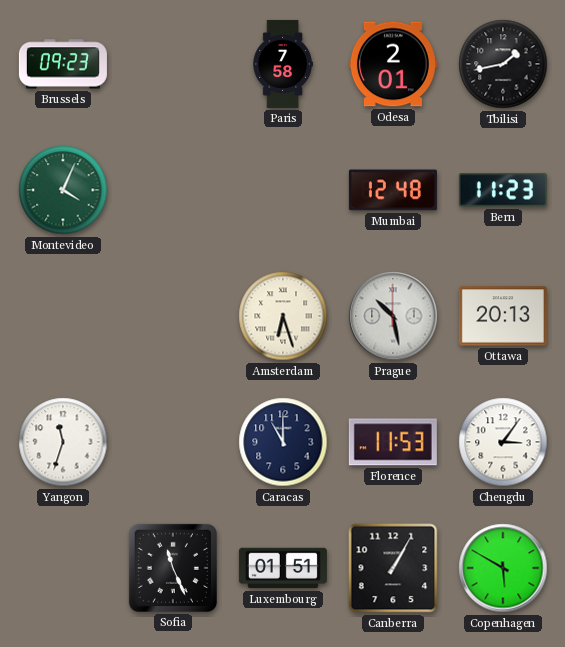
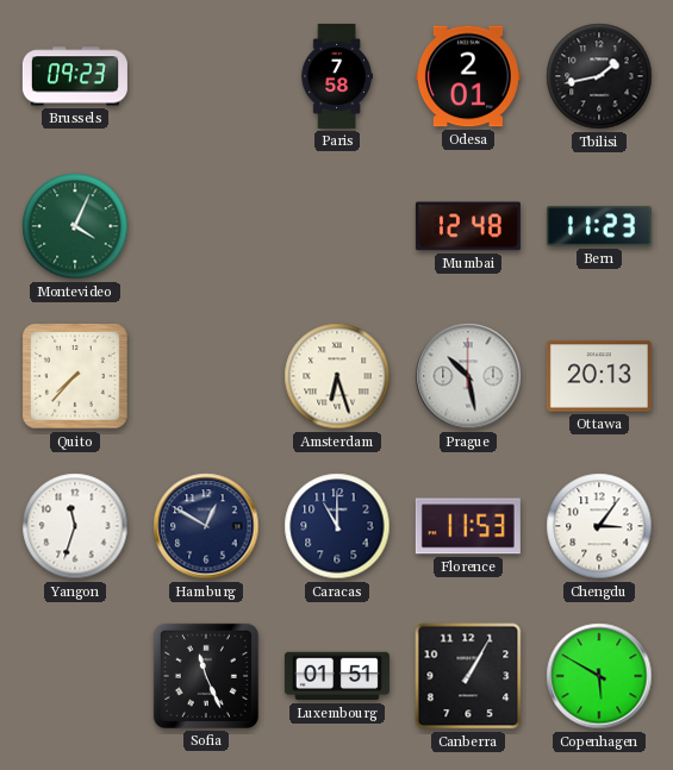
Quito: none -> 7:37 (75, 376)
Hamburg: none -> 12:50 (206, 526)
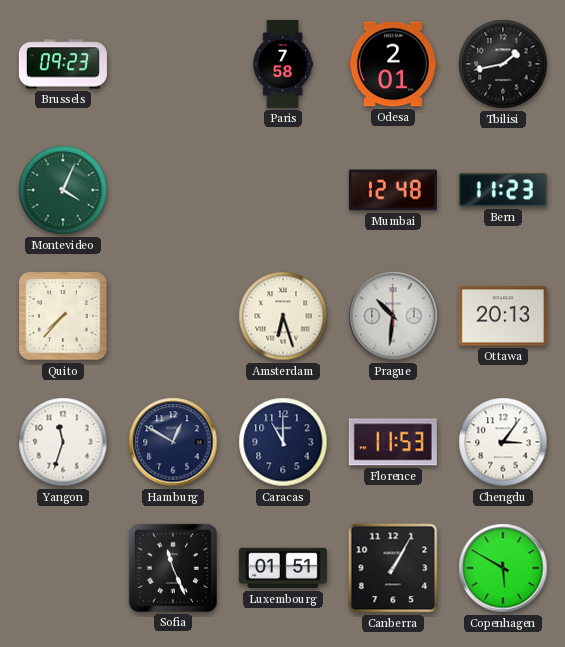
Prague: 10:28 -> 10:31 (393, 316)
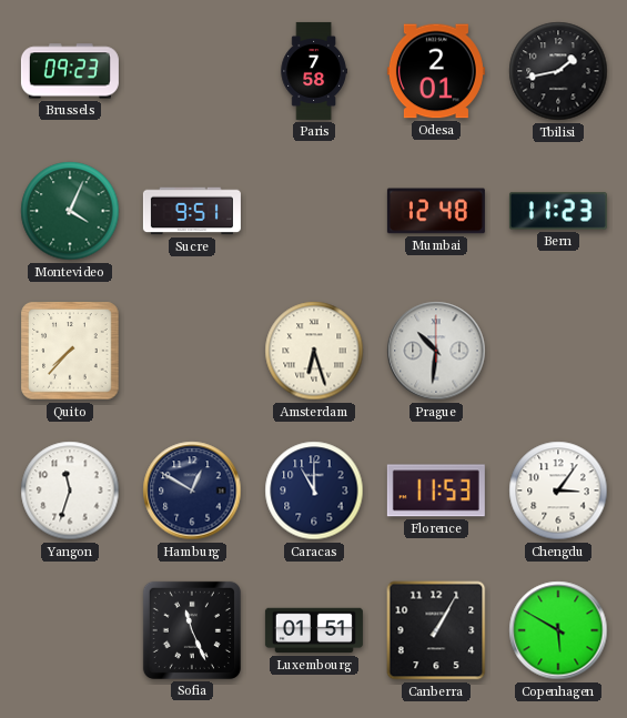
Sucre: none -> 9:51 (192, 211)
Ottawa: 20:13 -> none (503, 316)
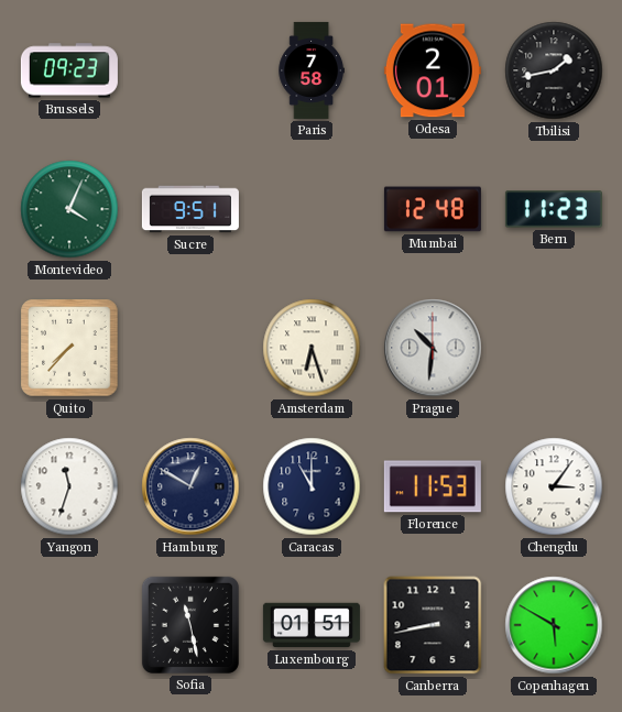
Sofia: 11:26 -> 11:28 (190, 625)
Canberra: 1:05 -> 8:43 (433, 625)
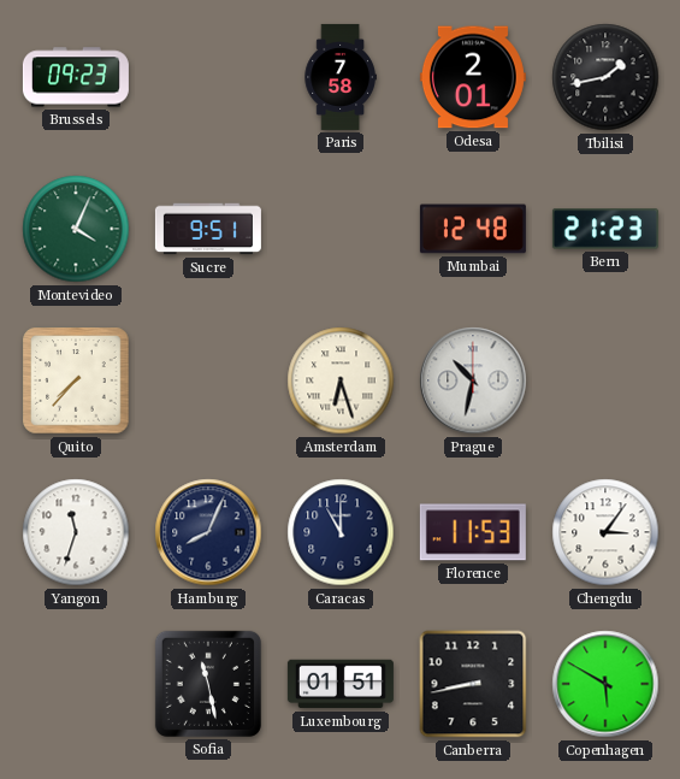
Bern: 11:23 -> 21:23 (605, 229)
Prague: 10:31 -> 10:32 (473, 380)
Hamburg: 12:50 -> 8:04 (208, 532)
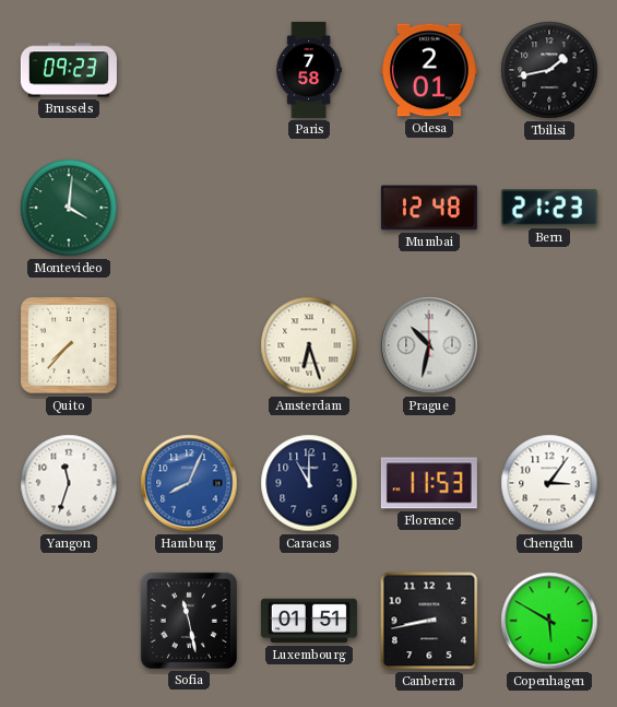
Montevideo: 4:04 -> 4:01 (69, 208)
Sucre: 9:51 -> none (208, 229)
Hamburg dial: navy -> blue (189, 483)
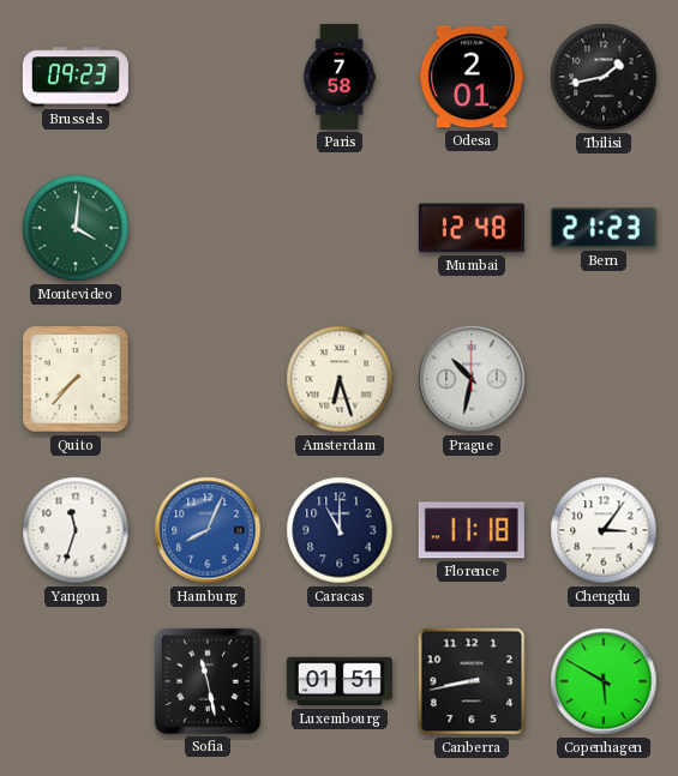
Florence: 11:53 -> 11:18 (472, 530)
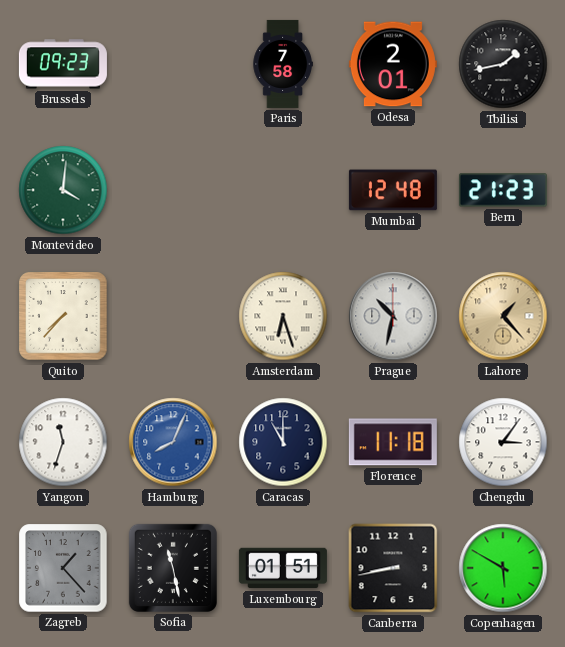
Lahore: none -> 1:23 (503, 316)
Zagreb: none -> 1:23 (63, 568)
